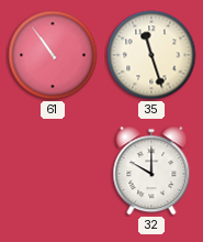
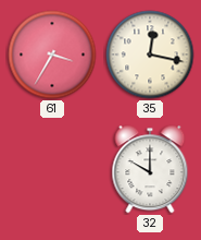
61: 10:54 -> 3:35 (52, 55)
35: 11:27 -> 12:17 (150, 55)
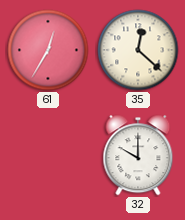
61: 3:35 -> 12:35 (48, 50)
35: 12:17 -> 12:22 (138, 50)
